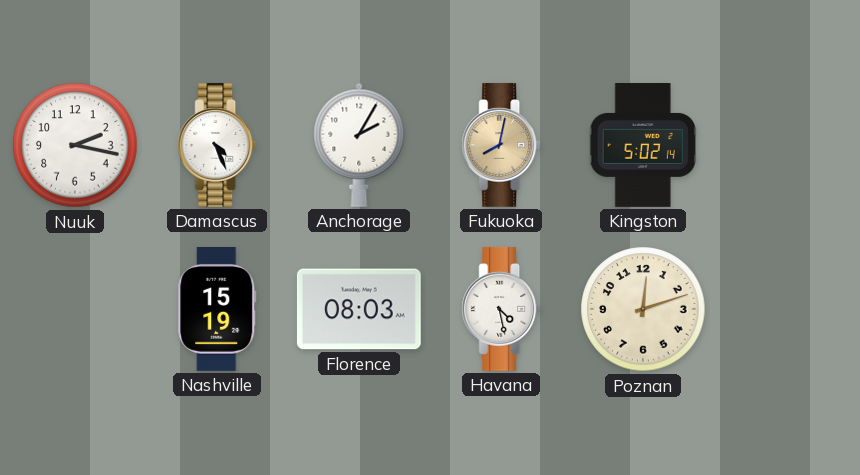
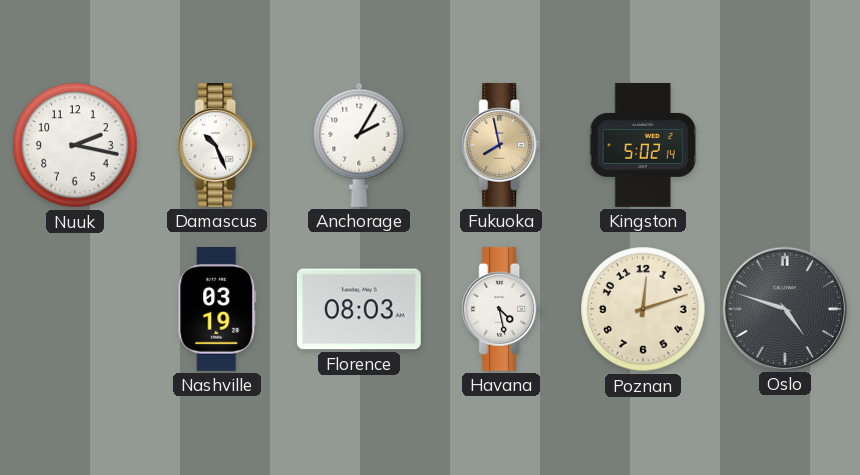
Damascus: 4:26 -> 10:26 (217, 145)
Fukuoka: 8:02 -> 7:58 (501, 145)
Nashville: 15:19 -> 03:19 (217, 309)
Oslo: none -> 4:48 (784, 308)
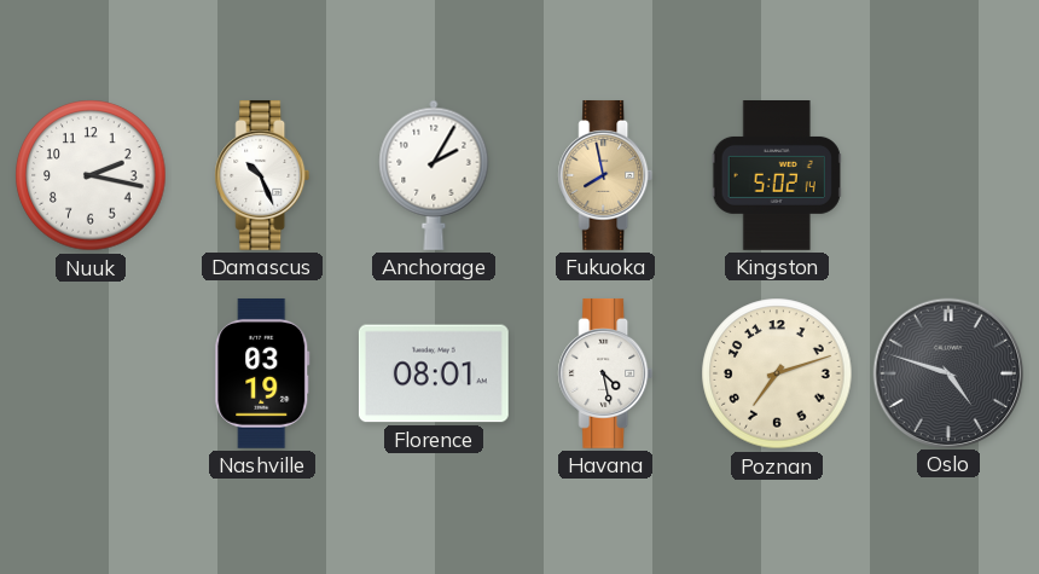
Florence: 08:03 -> 08:01 (434, 373)
Poznan: 12:12 -> 7:12 (777, 373)
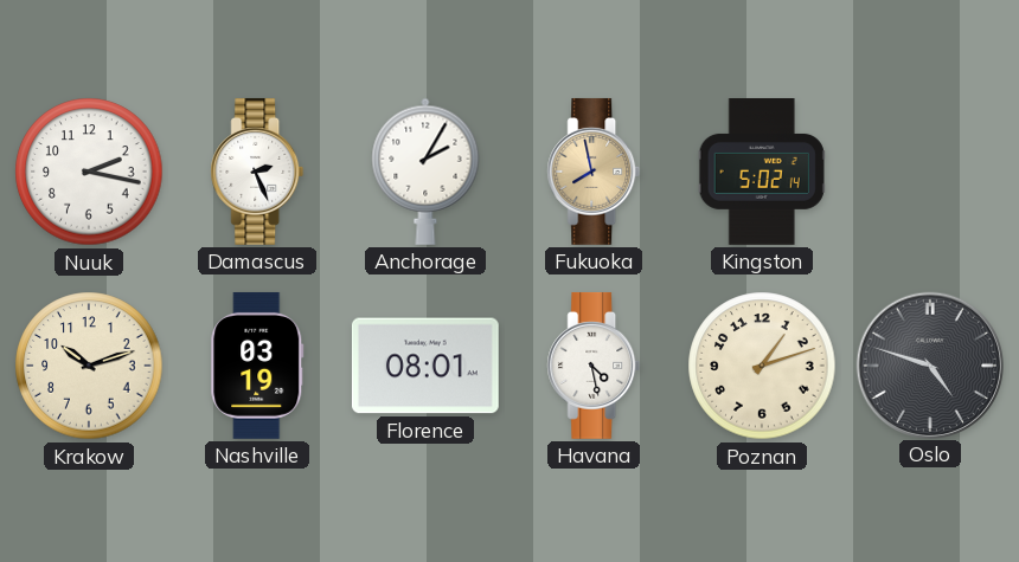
Damascus: 10:26 -> 2:26 (257, 172)
Krakow: none -> 10:12 (89, 366)
Poznan: 7:12 -> 1:12 (762, 366)
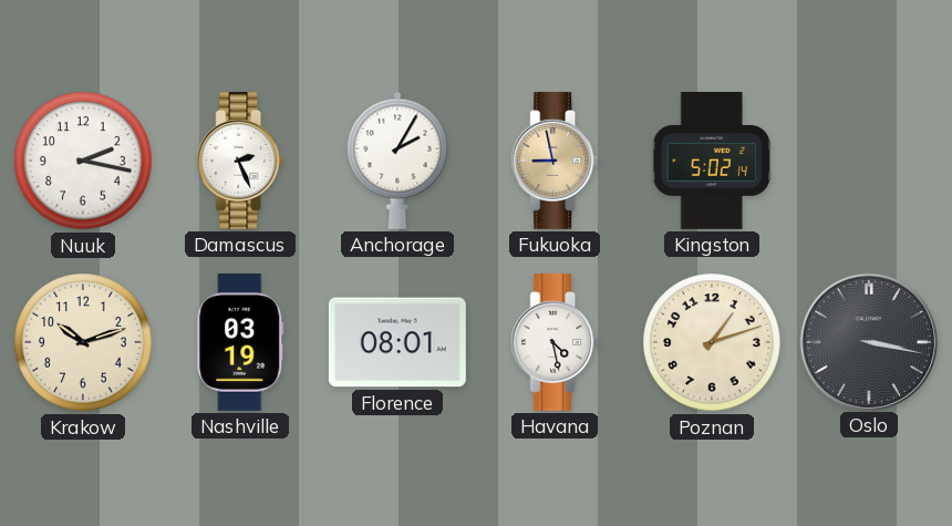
Fukuoka: 7:58 -> 8:58 (555, 161)
Oslo: 4:48 -> 3:17 (868, 341)
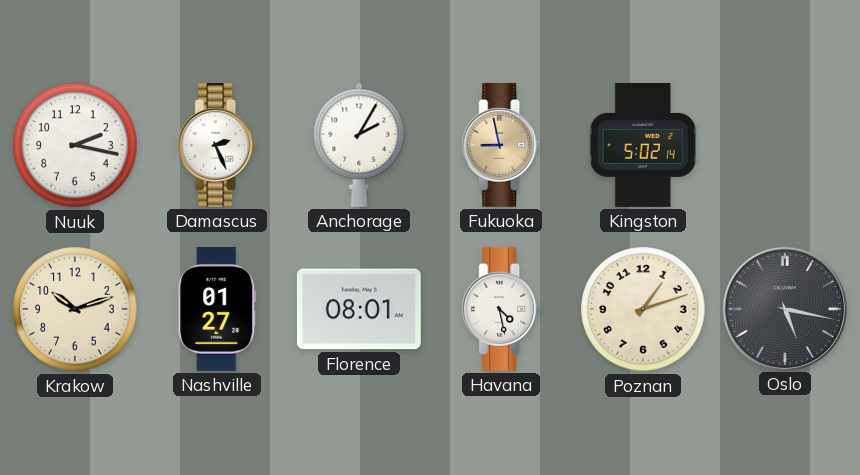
Nashville: 03:19 -> 01:27 (217, 309)
Oslo: 3:17 -> 5:17 (784, 308)
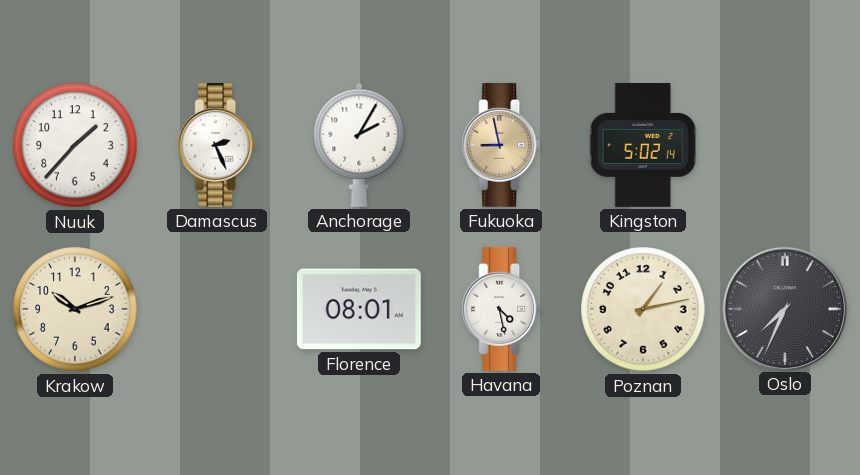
Nuuk: 2:17 -> 1:37 (75, 145)
Nashville: 01:27 -> none (217, 309)
Poznan: 1:12 -> 1:13 (643, 309)
Oslo: 5:17 -> 7:34 (784, 308)
